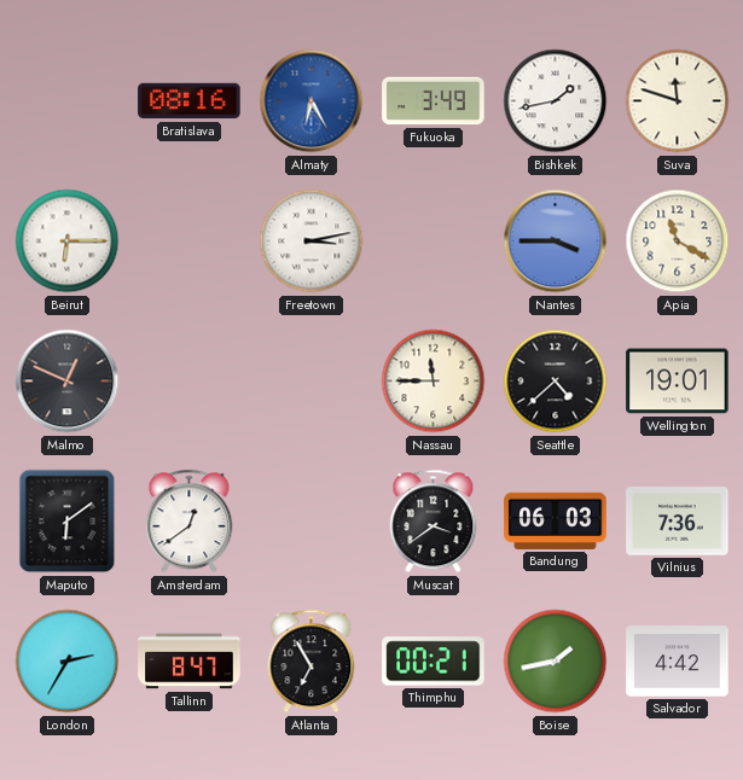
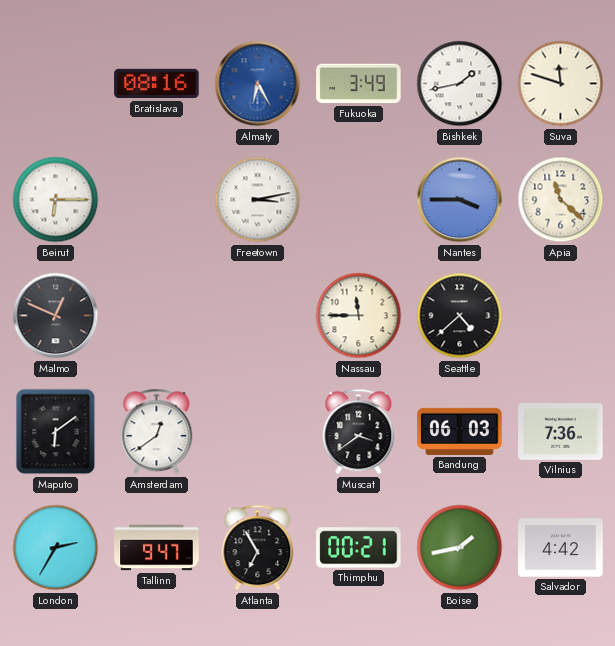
Apia: 11:20 -> 11:22 (561, 200)
Wellington: 19:01 -> none (678, 382)
Tallinn: 8:47 -> 9:47 (157, 548)
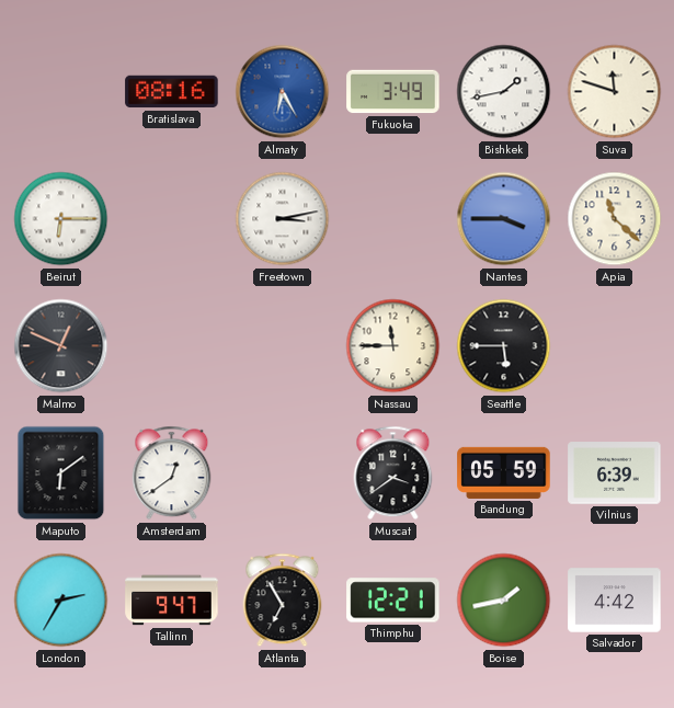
Seattle: 4:38 -> 5:45 (504, 346)
Bandung: 06:03 -> 05:59 (504, 472)
Vilnius: 7:36 -> 6:39 (615, 473)
Thimphu: 00:21 -> 12:21 (393, 601)
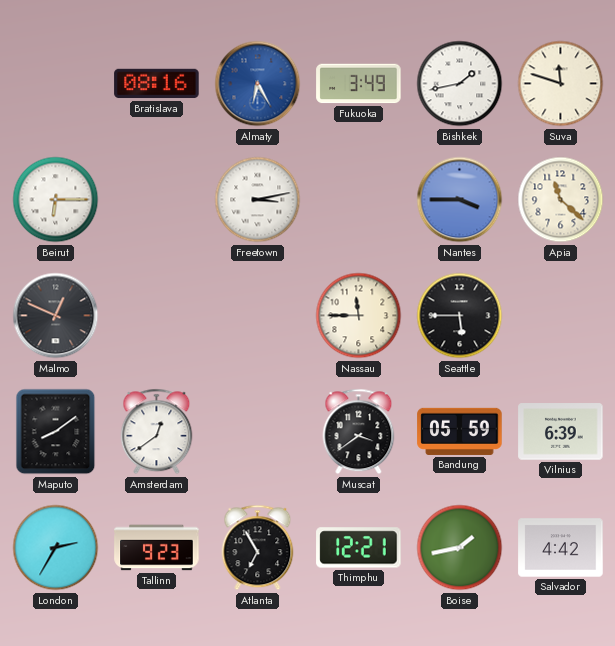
Maputo: 6:09 -> 8:09 (56, 432)
Tallinn: 9:47 -> 9:23 (157, 548)
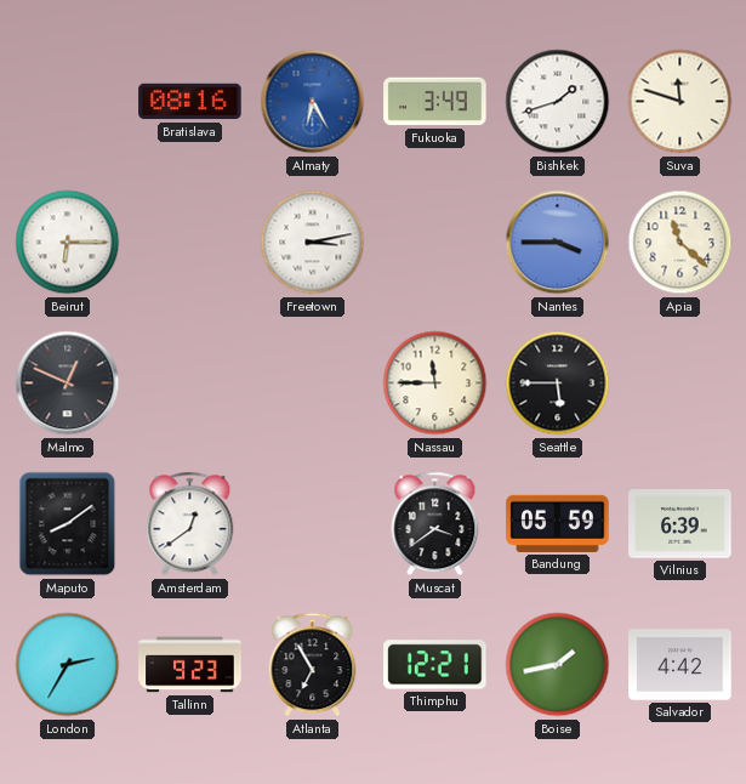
Bishkek: 1:43 -> 1:42 (558, 102)
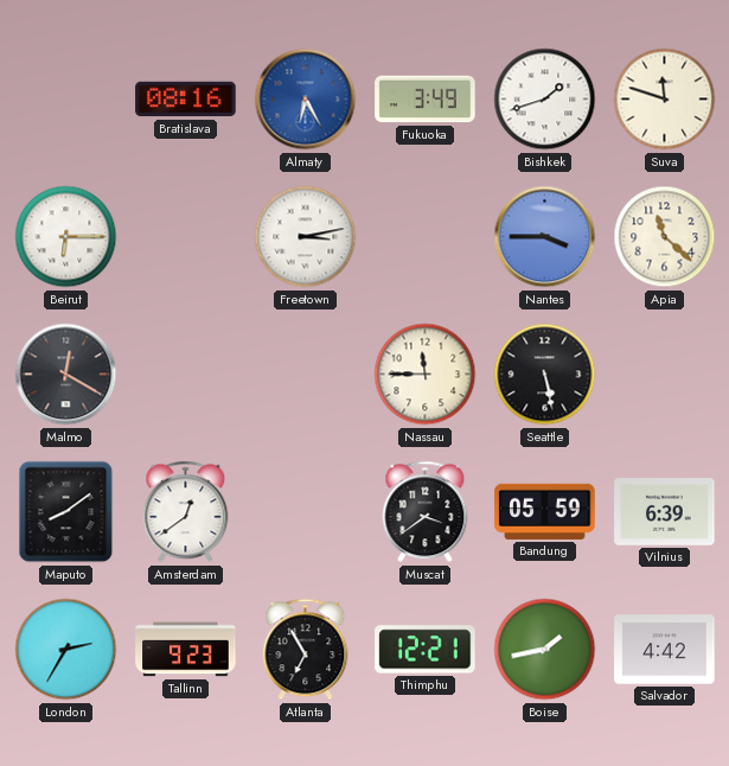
Malmo: 12:49 -> 12:20 (66, 375)
Seattle: 5:45 -> 5:28 (545, 375)
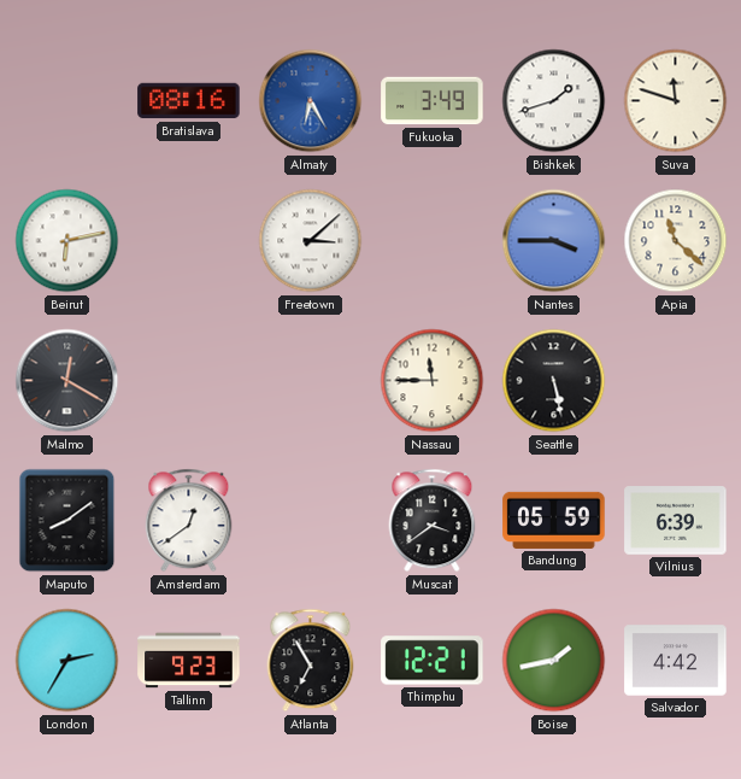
Beirut: 6:15 -> 6:13 (67, 241)
Freetown: 3:13 -> 3:08 (311, 241)
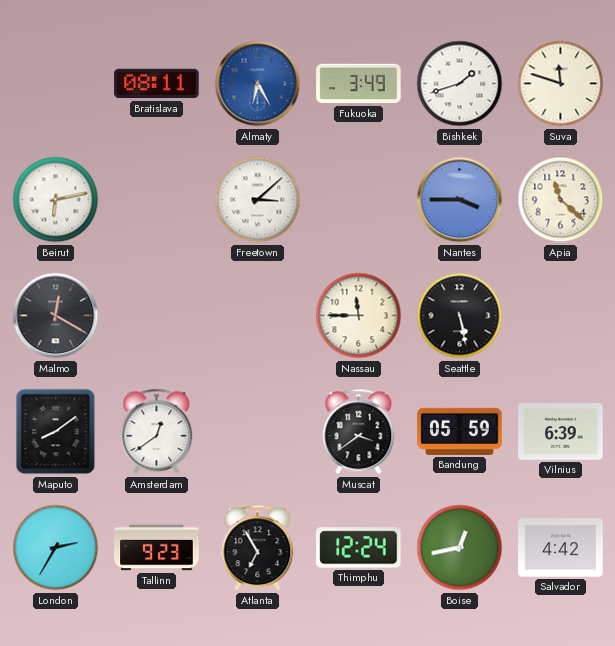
Bratislava: 08:16 -> 08:11 (157, 84)
Thimphu: 12:21 -> 12:24 (359, 548)
Boise: 1:43 -> 12:43 (460, 548)
